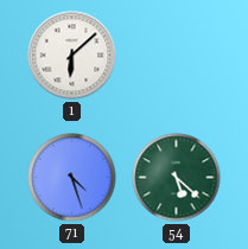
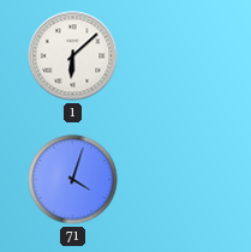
71: 4:27 -> 4:03 (73, 180)
54: 5:22 -> none (177, 178)
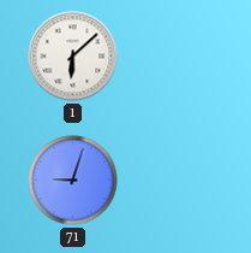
71: 4:03 -> 9:03 (73, 181)
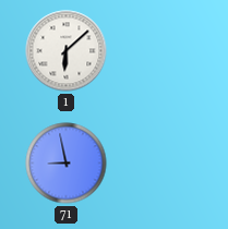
71: 9:03 -> 8:58 (67, 164)
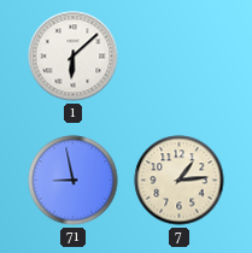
7: none -> 1:14 (180, 181)
